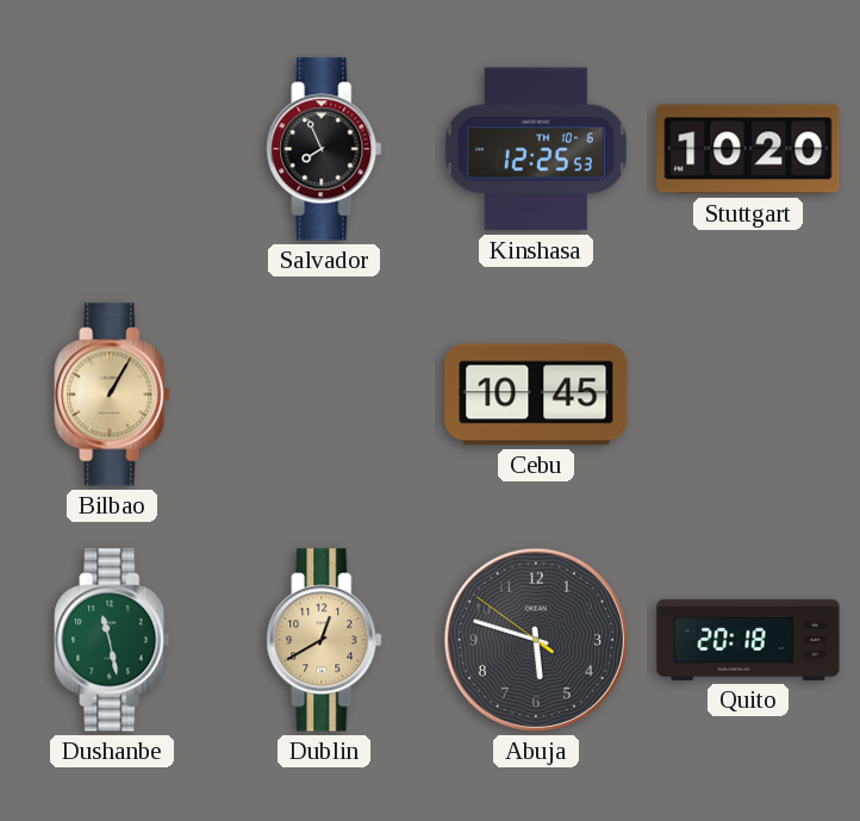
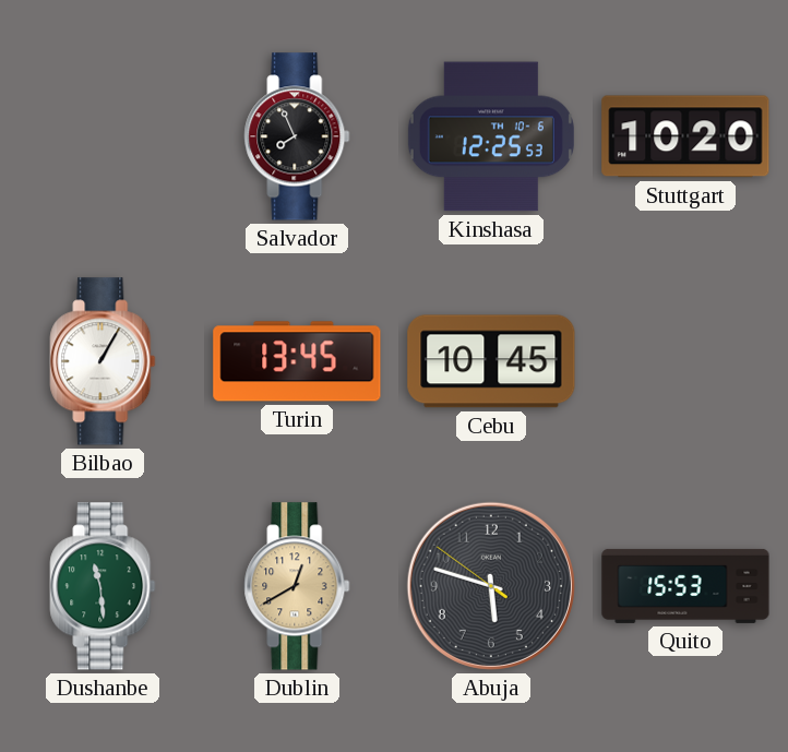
Bilbao dial: champagne -> white (103, 361)
Turin: none -> 13:45 (297, 361)
Dushanbe: 11:28 -> 11:29 (103, 586)
Quito: 20:18 -> 15:53 (685, 586)
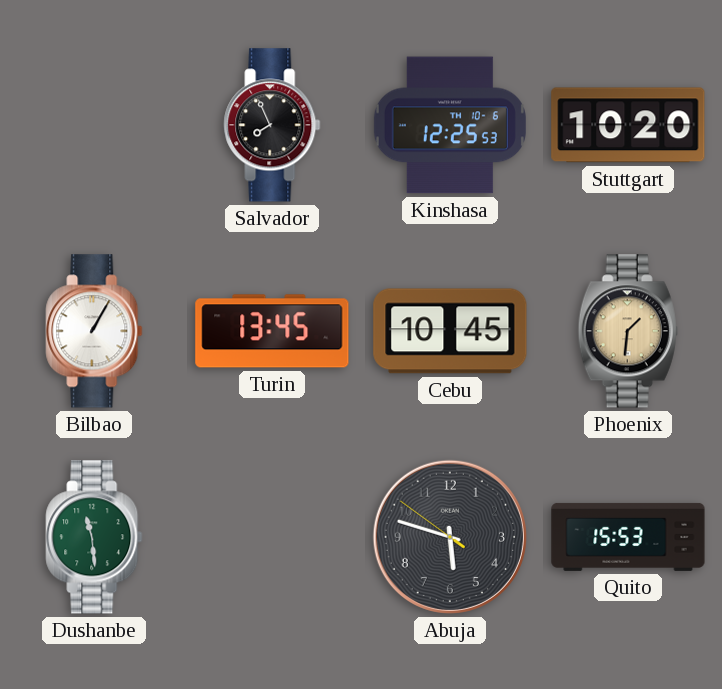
Phoenix: none -> 1:31 (628, 331)
Dublin: 12:40 -> none (297, 586)
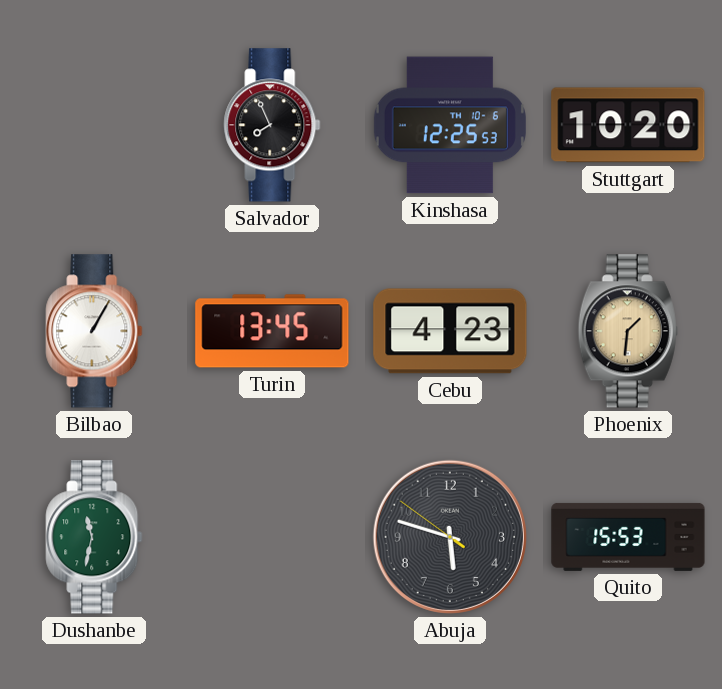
Cebu: 10:45 -> 4:23 (450, 331)
Dushanbe: 11:29 -> 11:32 (94, 537)
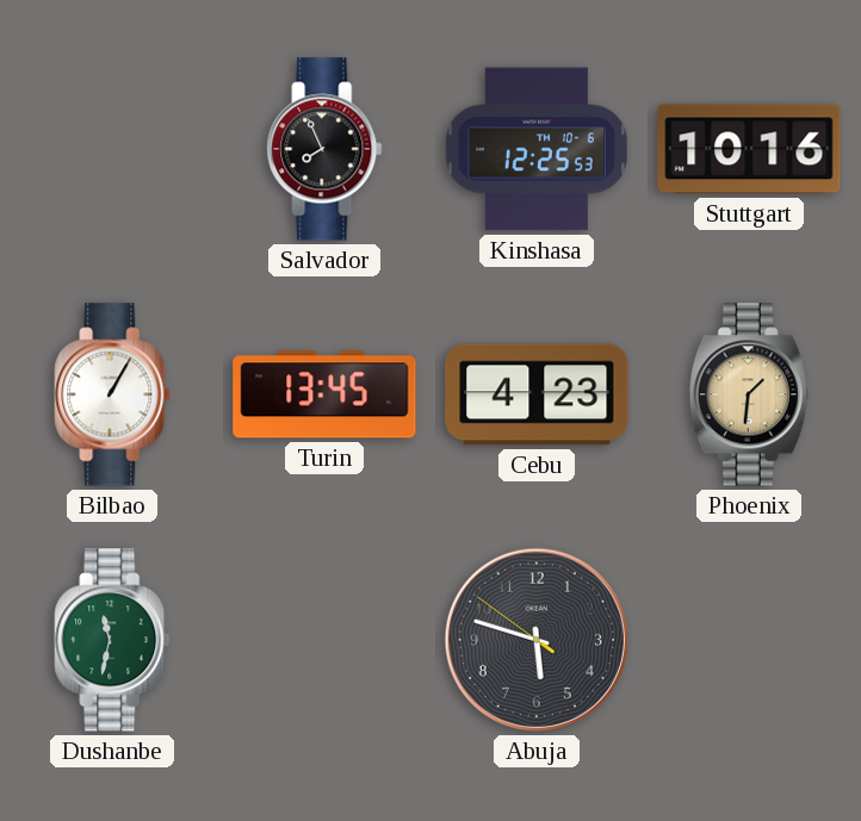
Stuttgart: 10:20 -> 10:16 (749, 149)
Quito: 15:53 -> none (628, 537)
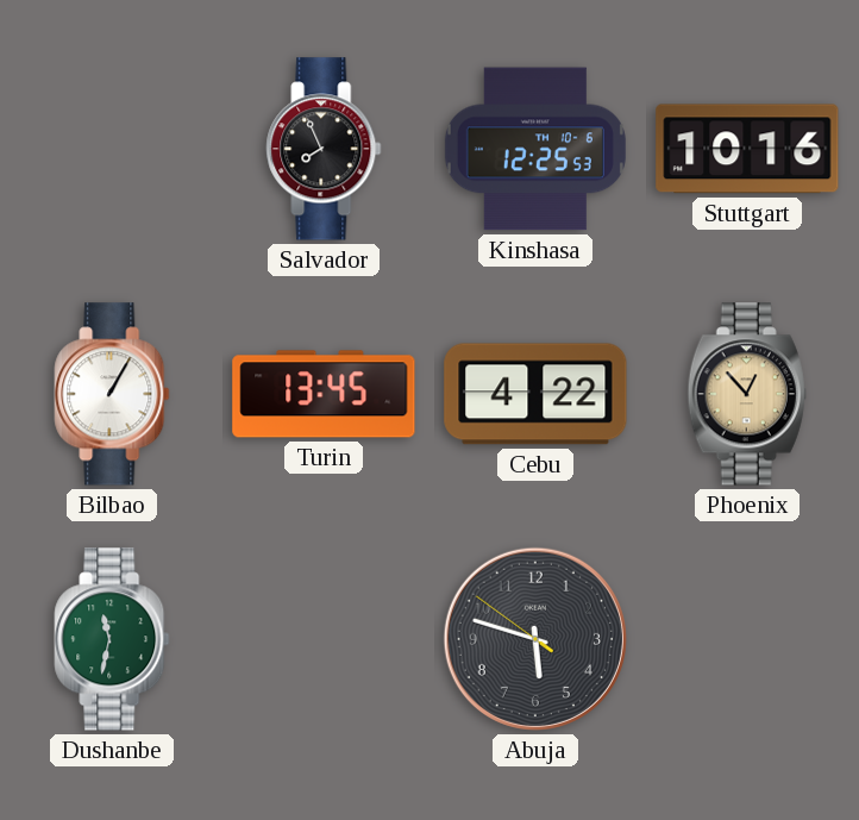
Cebu: 4:23 -> 4:22 (535, 394)
Phoenix: 1:31 -> 12:53 (747, 394)
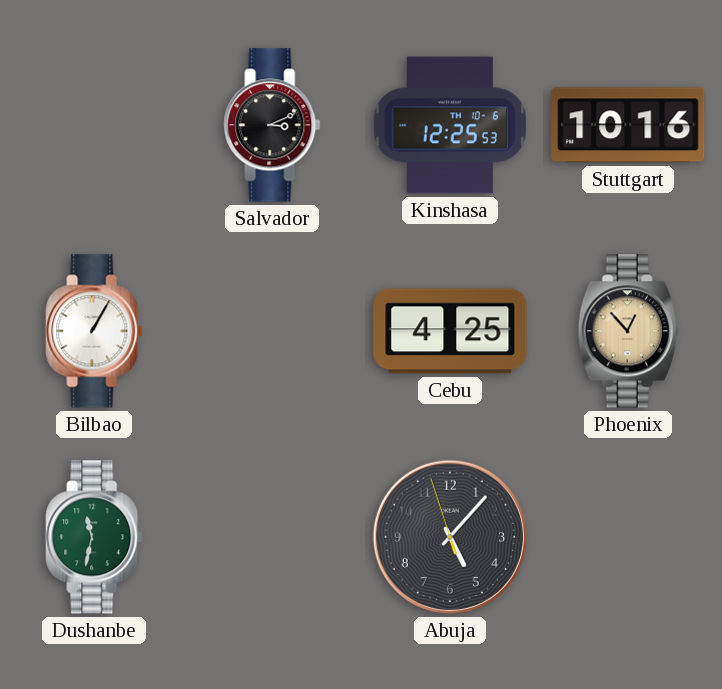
Salvador: 7:56 -> 3:11 (272, 125)
Turin: 13:45 -> none (324, 394)
Cebu: 4:22 -> 4:25 (450, 331)
Abuja: 5:47 -> 5:06 (450, 537)
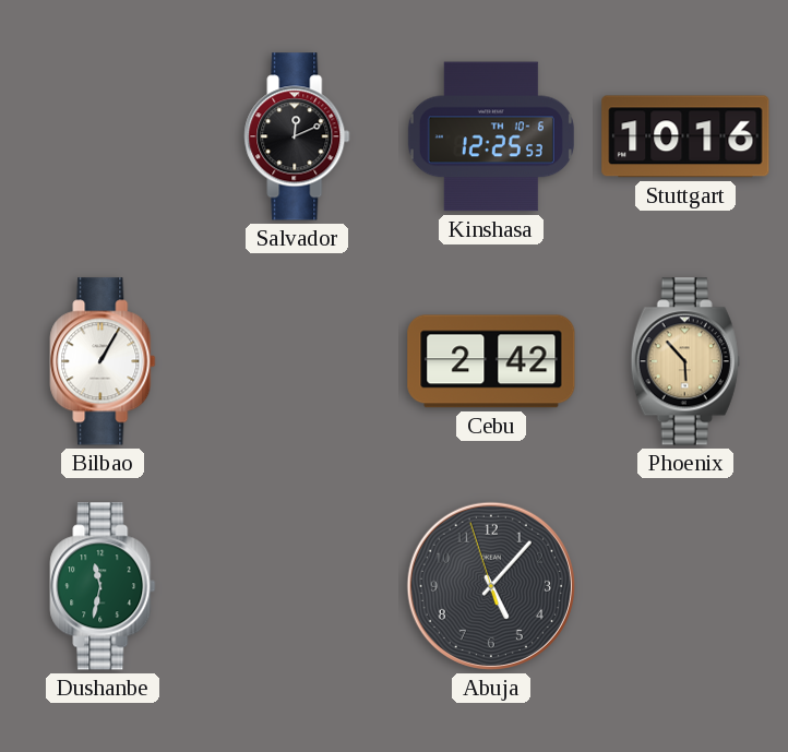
Salvador: 3:11 -> 12:11 (297, 136)
Cebu: 4:25 -> 2:42 (491, 361)
Phoenix: 12:53 -> 5:53 (685, 361)
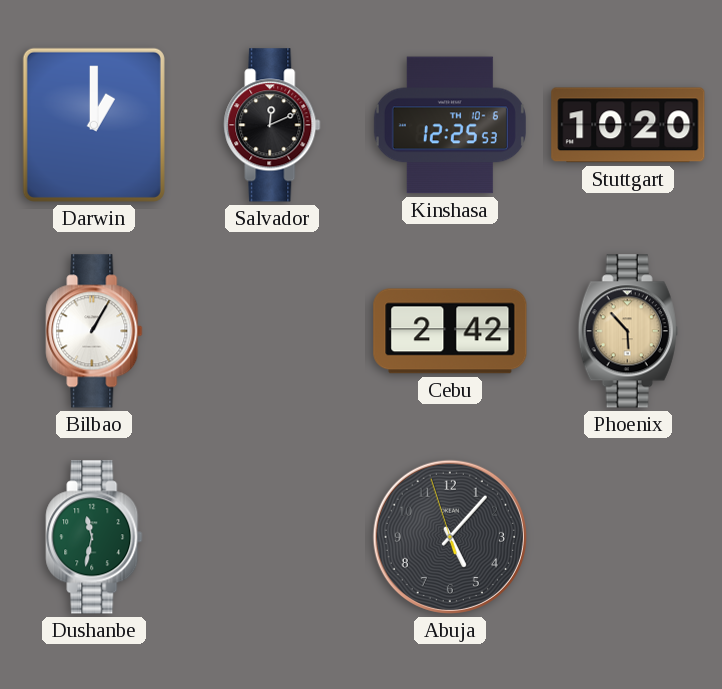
Darwin: none -> 1:00 (94, 125)
Stuttgart: 10:16 -> 10:20 (628, 125)
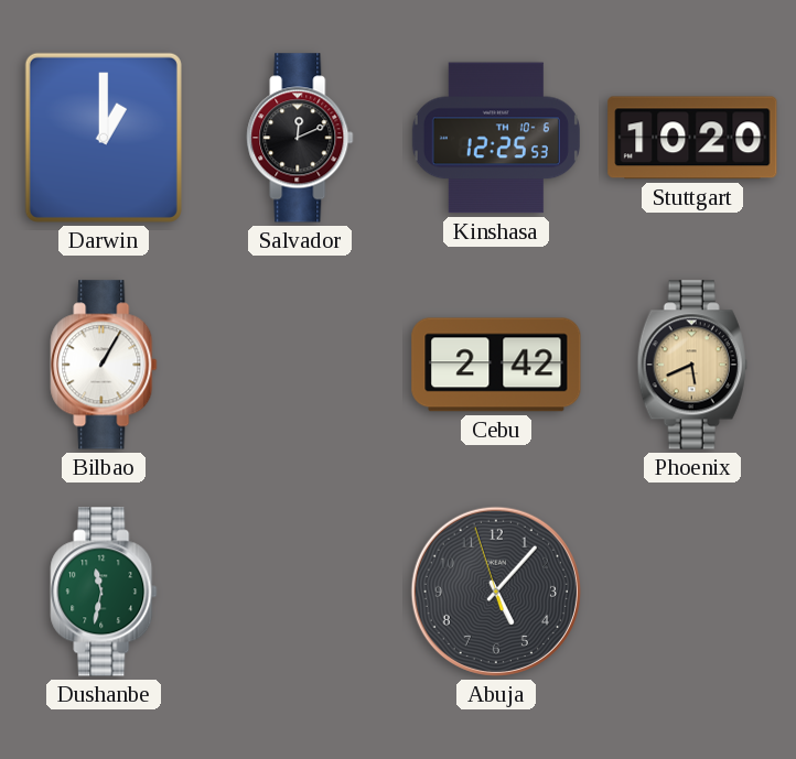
Phoenix: 5:53 -> 5:41 (692, 365)
